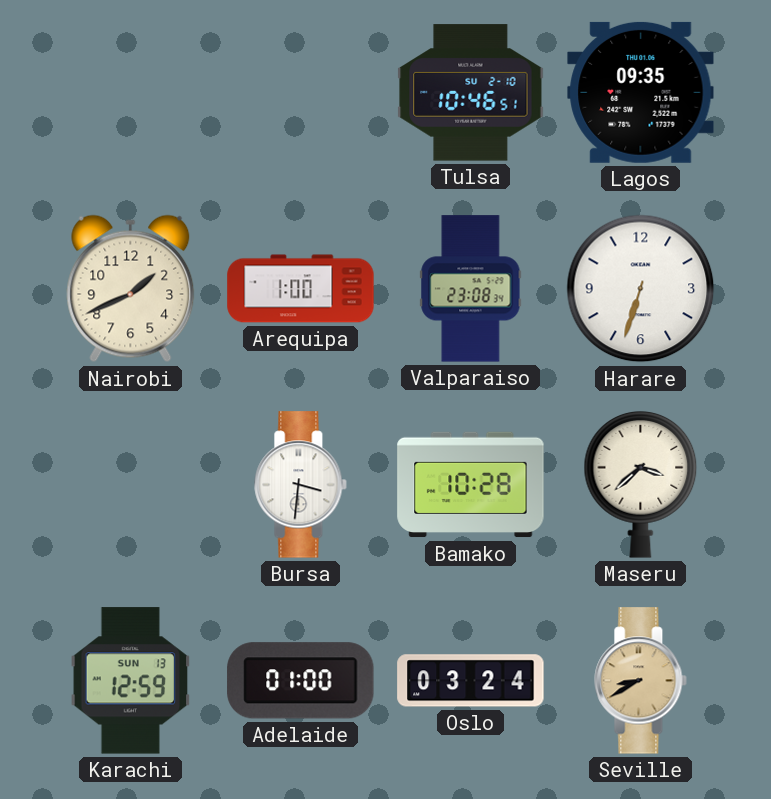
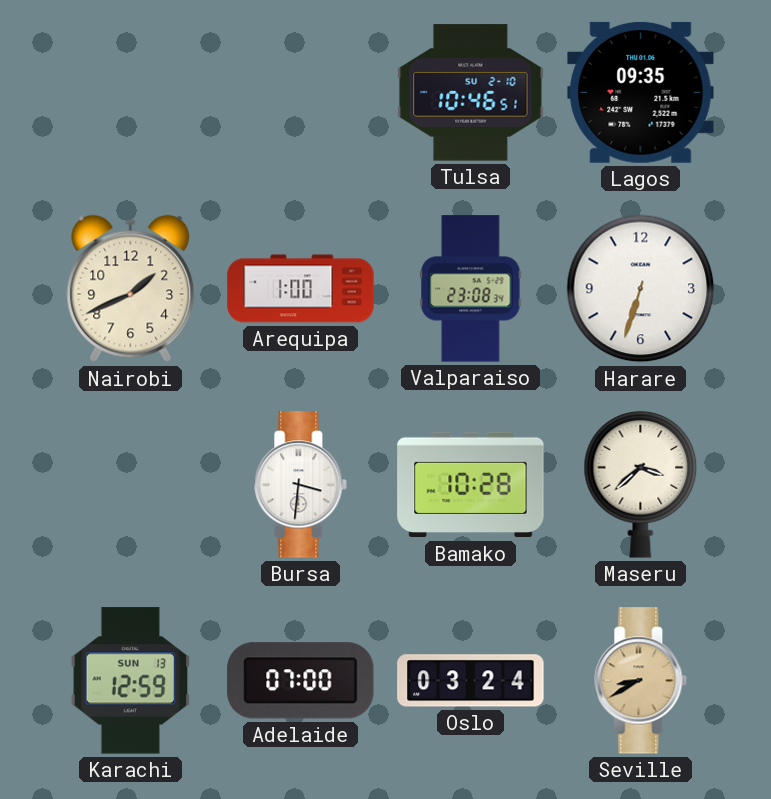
Adelaide: 01:00 -> 07:00 (301, 681)
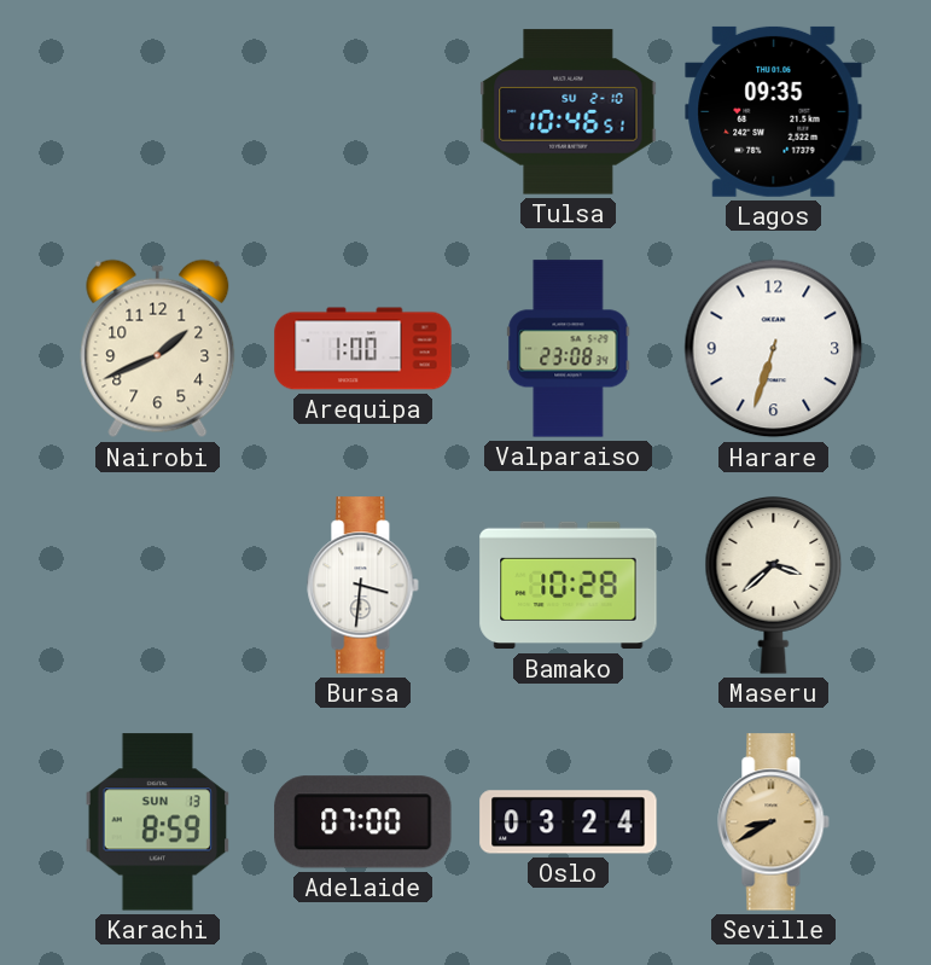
Karachi: 12:59 -> 8:59 (158, 822)
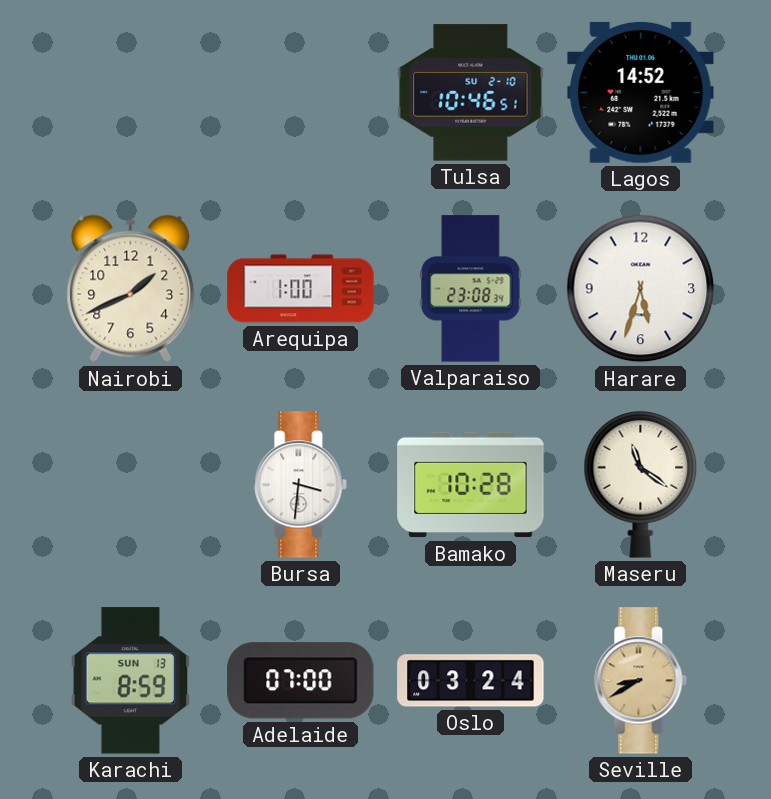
Lagos: 09:35 -> 14:52 (641, 92)
Harare: 6:33 -> 5:33 (641, 289)
Maseru: 3:38 -> 11:21 (641, 484)
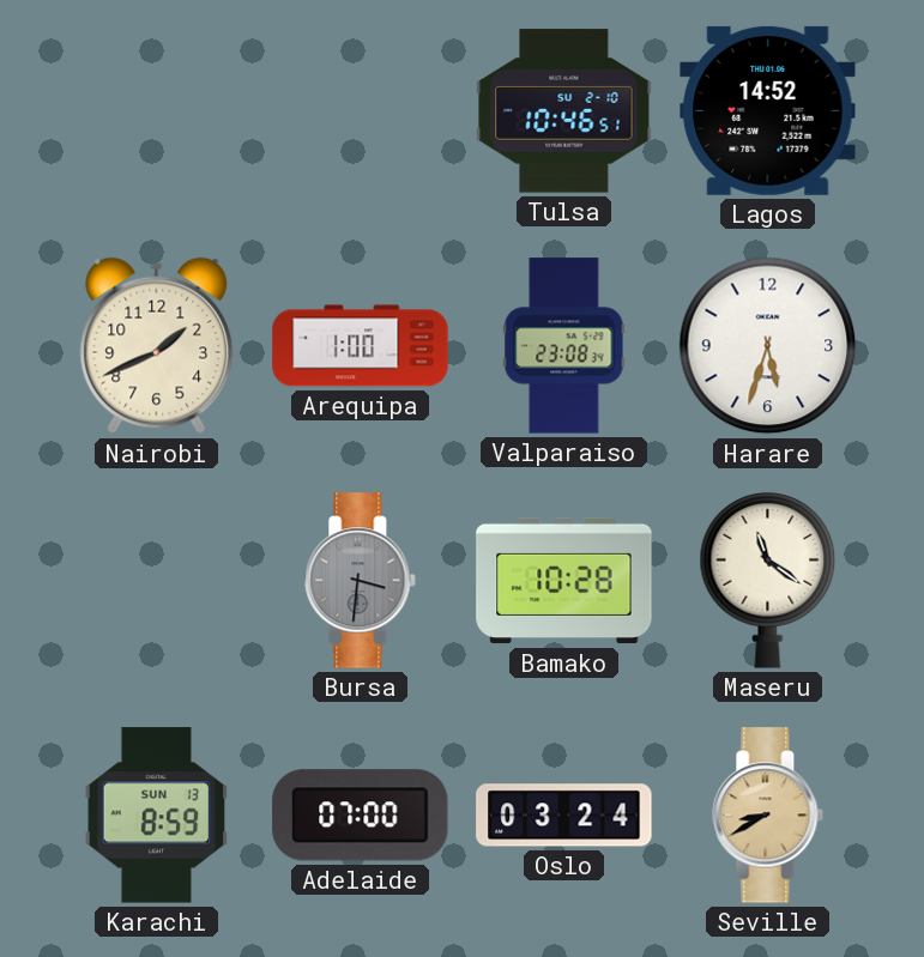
Bursa dial: white -> grey (361, 581)
